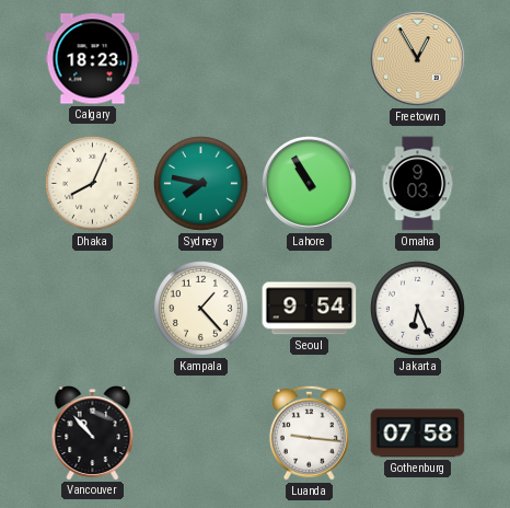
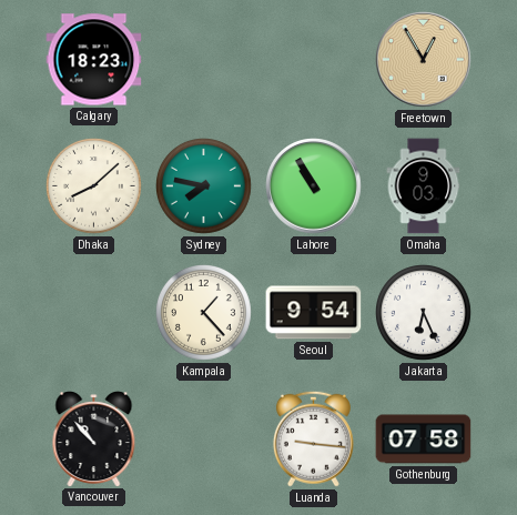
Dhaka: 8:04 -> 8:08 (94, 186)
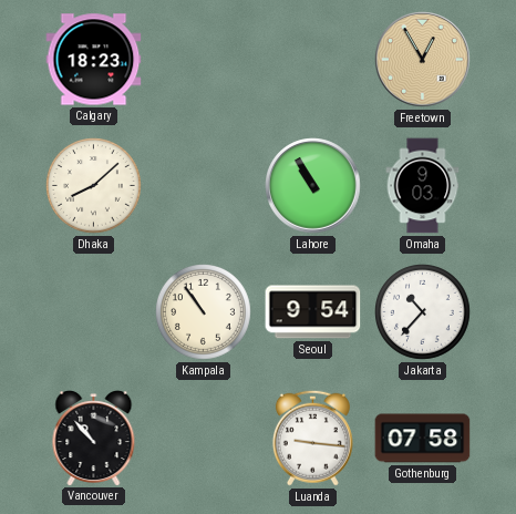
Sydney: 7:47 -> none (204, 186)
Kampala: 1:23 -> 10:54 (204, 312)
Jakarta: 6:26 -> 10:37 (423, 312)
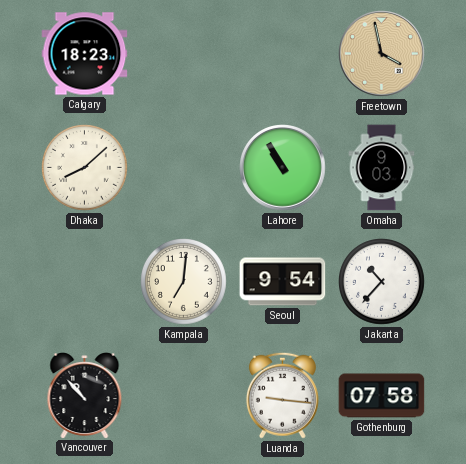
Freetown: 12:55 -> 3:58 (382, 54)
Kampala: 10:54 -> 7:01 (184, 282)
